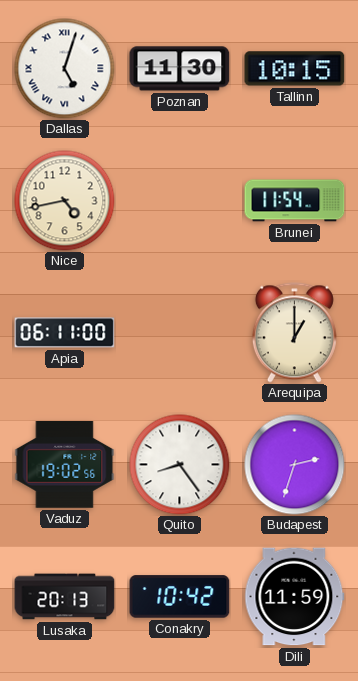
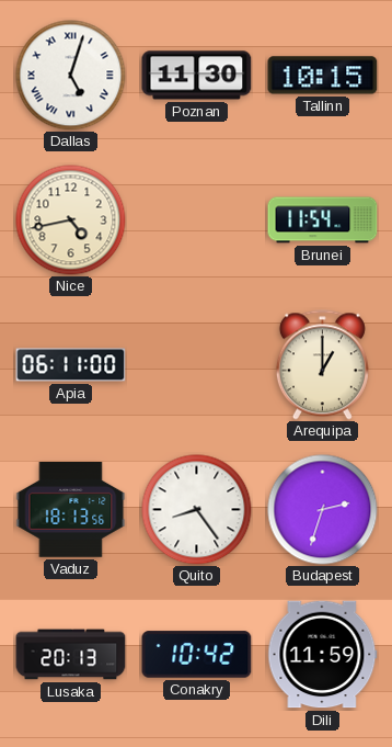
Vaduz: 19:02 -> 18:13 (71, 510)
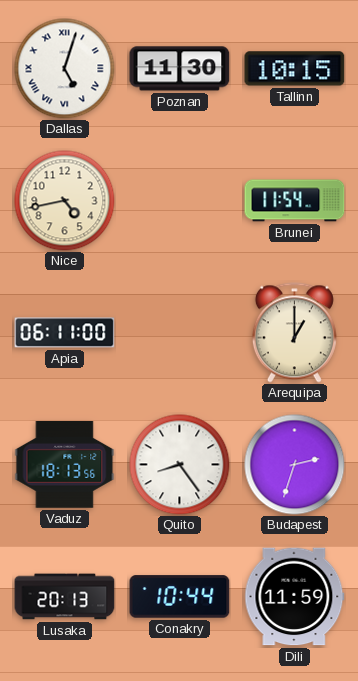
Conakry: 10:42 -> 10:44 (180, 597)
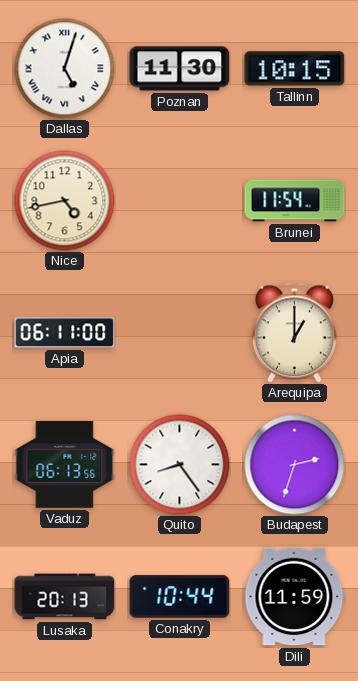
Vaduz: 18:13 -> 06:13 (65, 465)
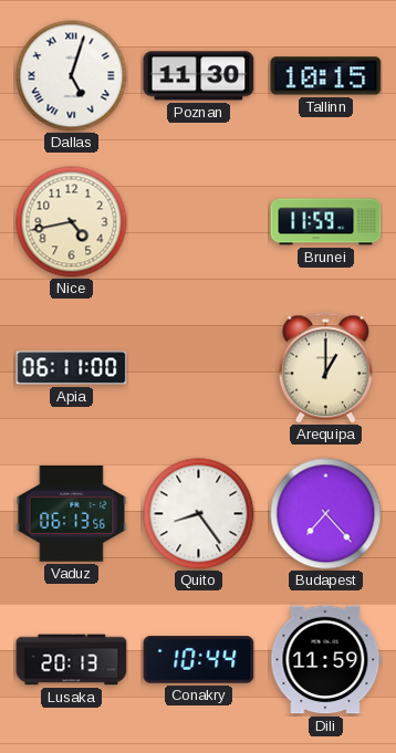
Brunei: 11:54 -> 11:59 (326, 222)
Budapest: 2:33 -> 7:23 (326, 514)
